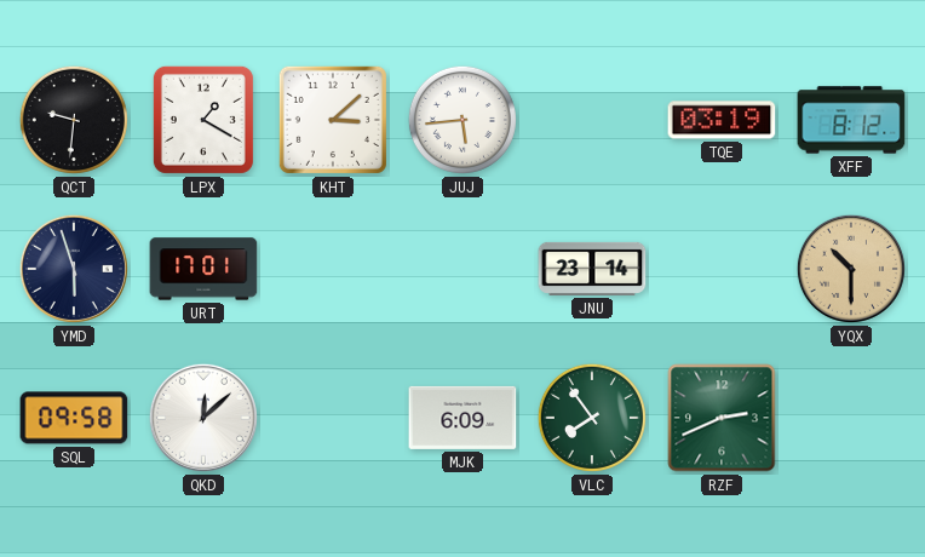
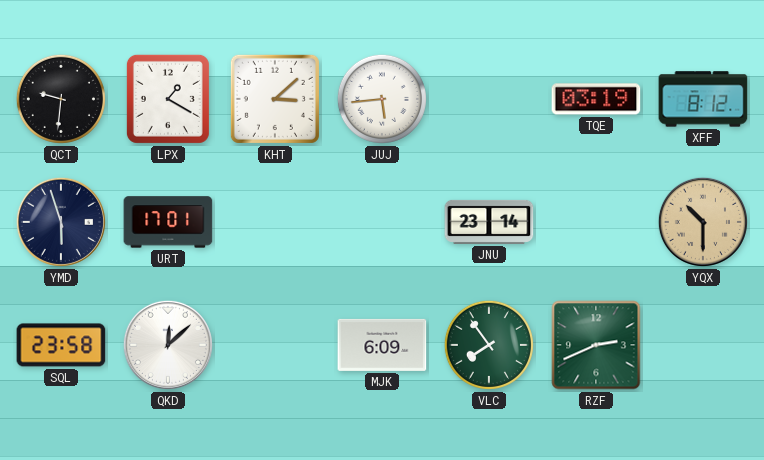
SQL: 09:58 -> 23:58 (61, 345)
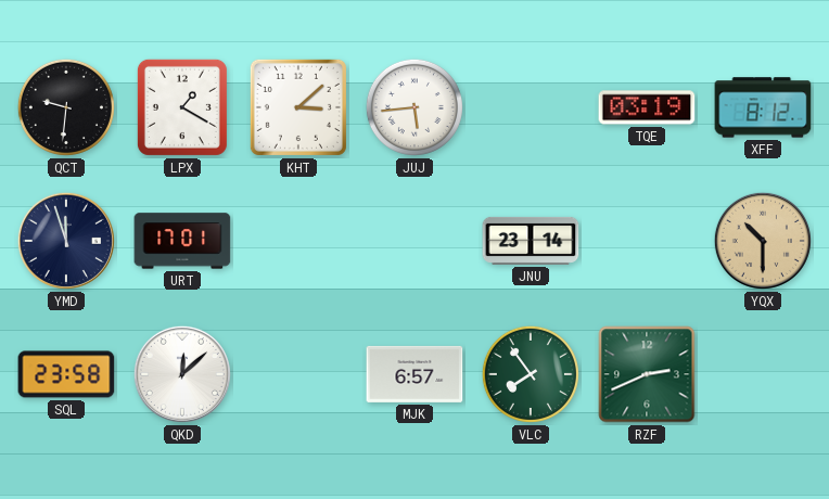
YMD: 5:57 -> 11:57 (66, 241)
MJK: 6:09 -> 6:57 (414, 374)
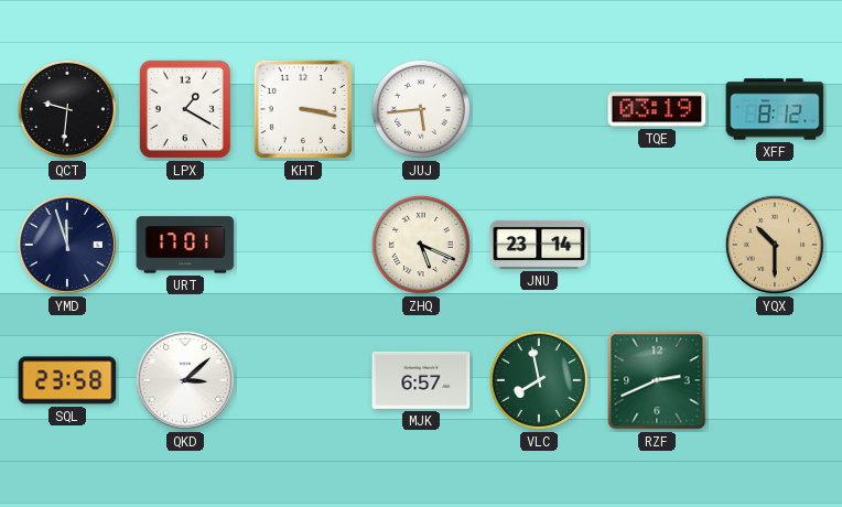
KHT: 3:08 -> 3:17 (303, 109)
ZHQ: none -> 5:19 (421, 245)
QKD: 12:08 -> 3:08 (185, 380)
VLC: 7:54 -> 7:58 (539, 380)
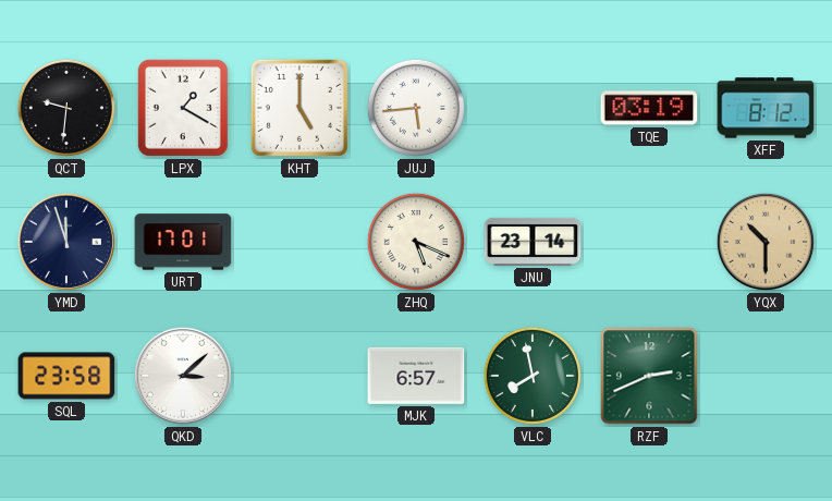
KHT: 3:17 -> 5:00 (299, 108)
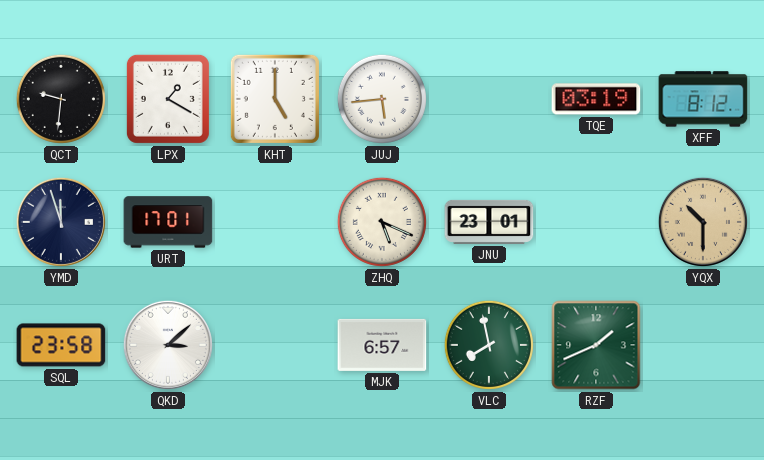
JNU: 23:14 -> 23:01 (489, 222)
RZF: 2:41 -> 1:41 (596, 345)
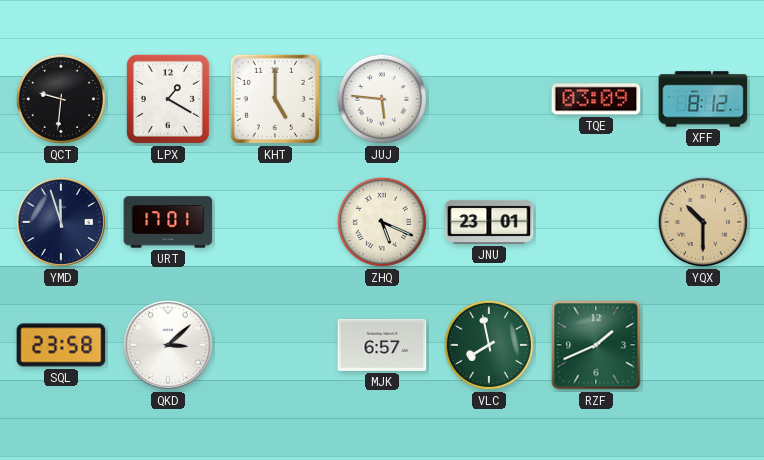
JUJ: 5:44 -> 5:46 (382, 99)
TQE: 03:19 -> 03:09 (596, 99)
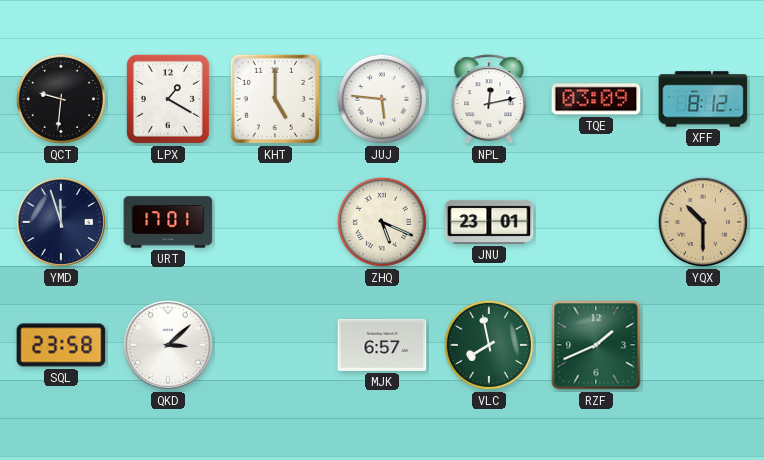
NPL: none -> 12:13 (489, 100)
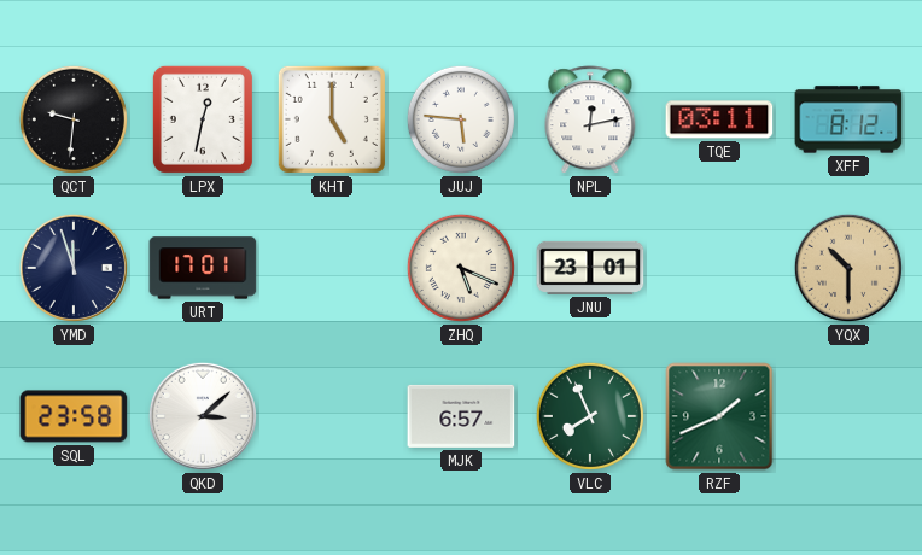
LPX: 1:20 -> 12:32 (203, 119)
TQE: 03:09 -> 03:11 (719, 119)
VLC: 7:58 -> 7:56 (590, 416)
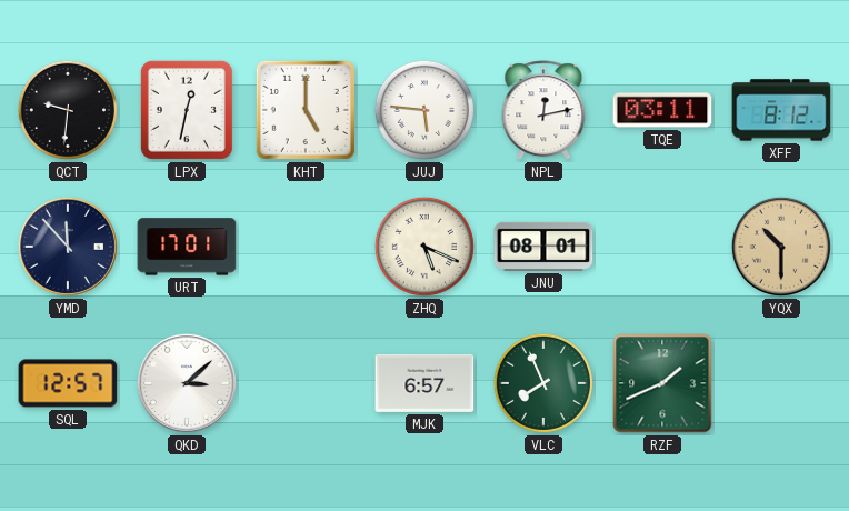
YMD: 11:57 -> 11:53 (68, 247)
JNU: 23:01 -> 08:01 (543, 247)
SQL: 23:58 -> 12:57 (68, 383)
